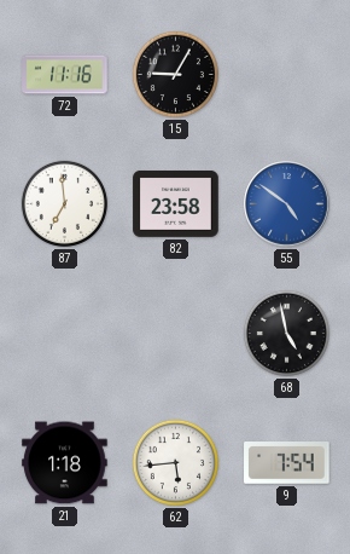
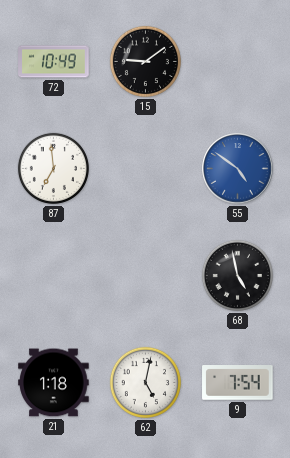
72: 11:16 -> 10:49 (54, 62)
15: 9:05 -> 9:09 (145, 61)
82: 23:58 -> none (176, 203)
62: 5:44 -> 5:02 (145, 382)
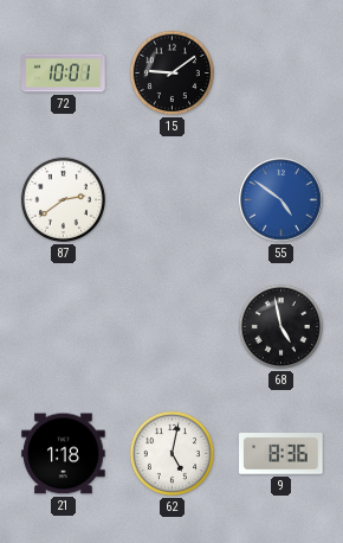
72: 10:49 -> 10:01 (64, 74)
87: 6:59 -> 2:39 (63, 199)
9: 7:54 -> 8:36 (281, 454)
